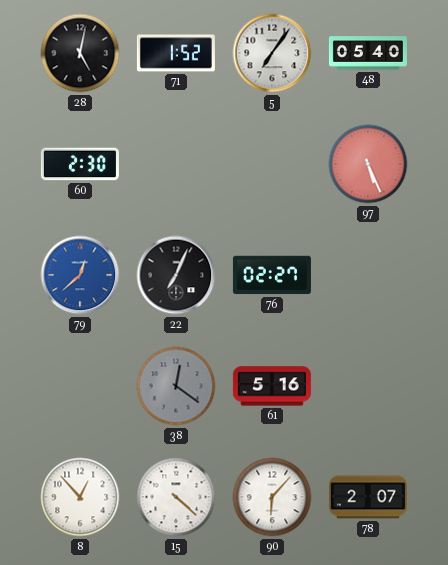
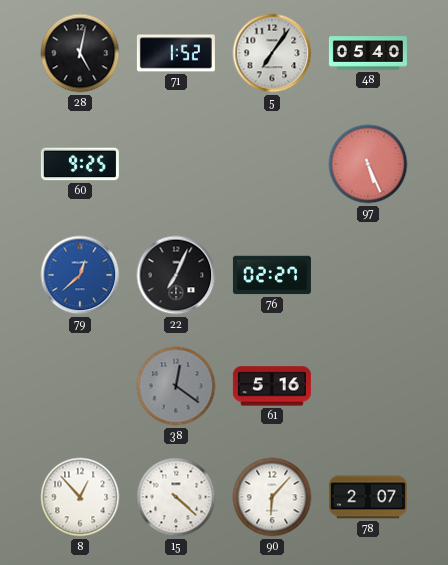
60: 2:30 -> 9:25 (80, 164)
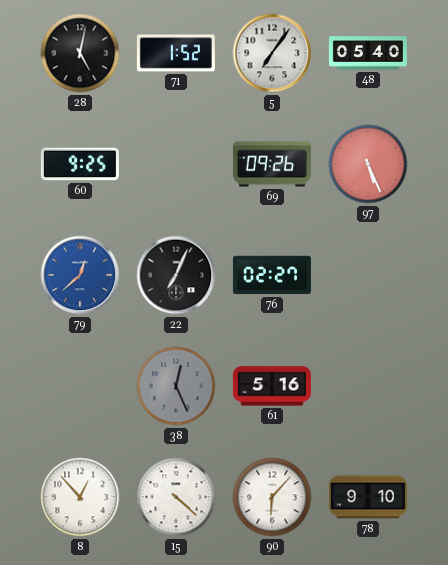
69: none -> 09:26 (272, 164)
38: 12:21 -> 12:26 (176, 386)
78: 2:07 -> 9:10 (368, 497)
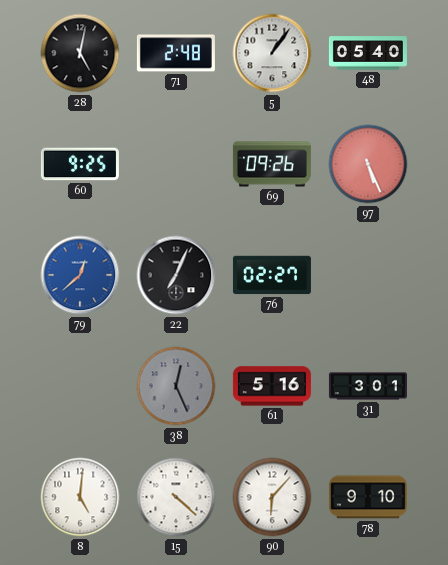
71: 1:52 -> 2:48 (176, 53)
5: 7:06 -> 1:06 (272, 53)
31: none -> 3:01 (368, 386)
8: 12:53 -> 5:01 (80, 497)
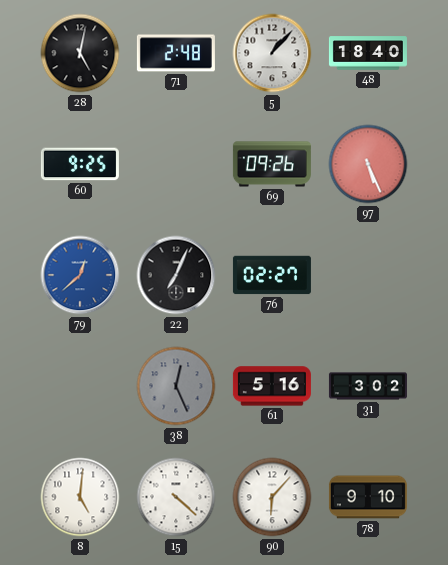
5: 1:06 -> 1:07 (272, 53)
48: 05:40 -> 18:40 (368, 53)
31: 3:01 -> 3:02 (368, 386)
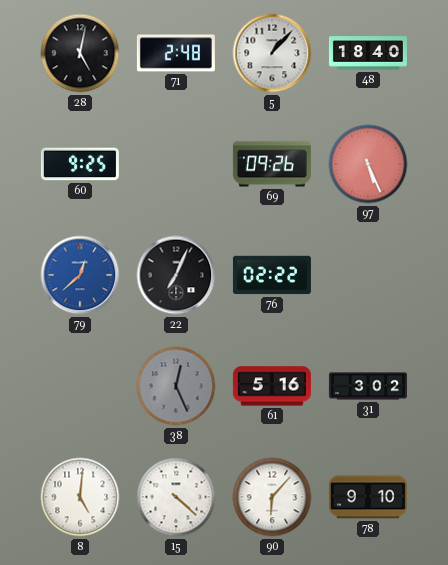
76: 02:27 -> 02:22 (272, 275)
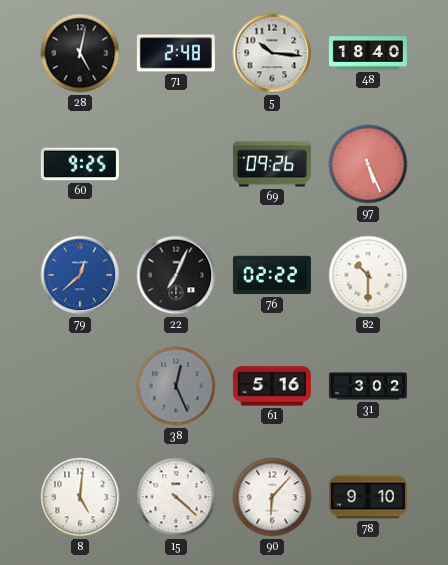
5: 1:07 -> 10:16 (272, 53)
82: none -> 10:30 (368, 275)
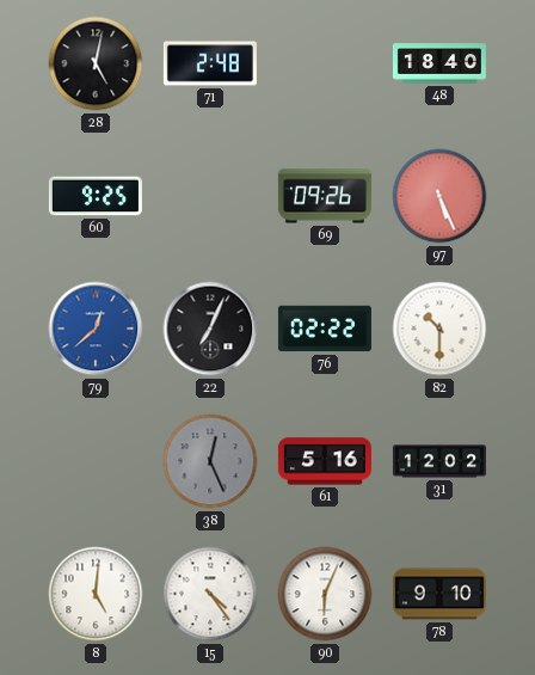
5: 10:16 -> none (272, 53)
31: 3:02 -> 12:02 (439, 461)
15: 4:22 -> 4:24 (210, 594)
90: 6:07 -> 6:04 (325, 594)
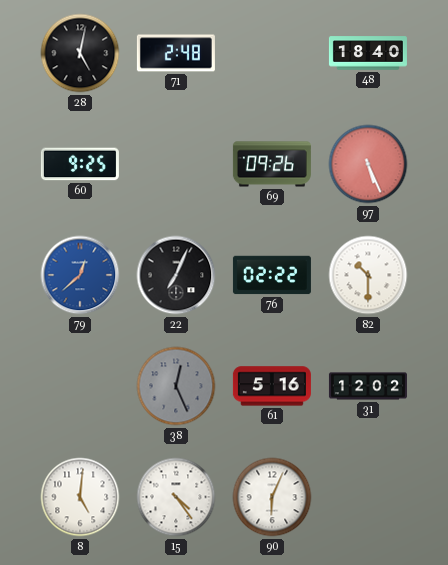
78: 9:10 -> none (439, 594)
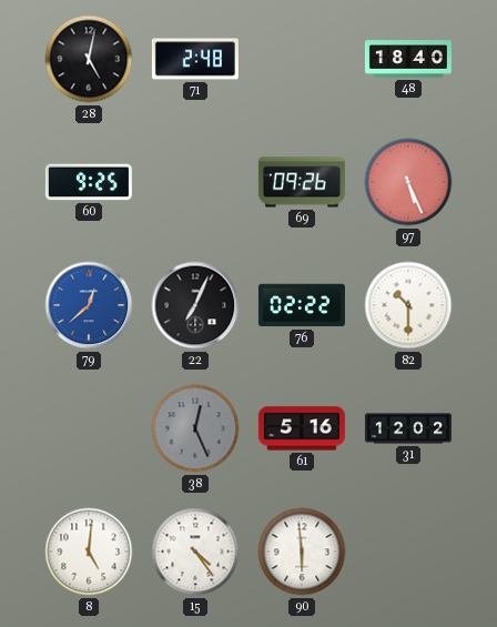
90: 6:04 -> 5:59 (302, 552)
